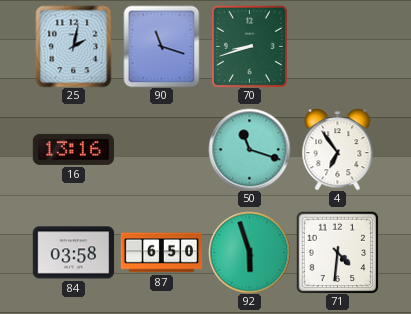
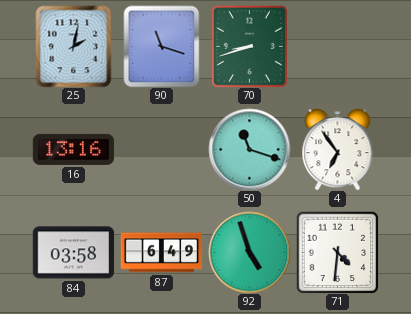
87: 6:50 -> 6:49 (161, 253)
92: 5:57 -> 4:57 (249, 252)
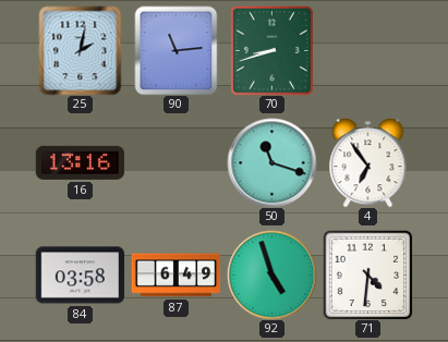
90: 11:18 -> 11:14 (177, 50)
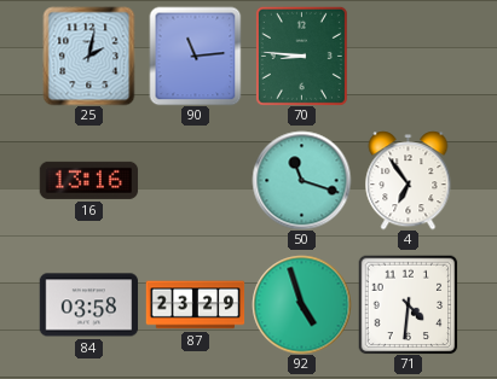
70: 8:42 -> 8:46 (301, 56)
87: 6:49 -> 23:29 (195, 305)
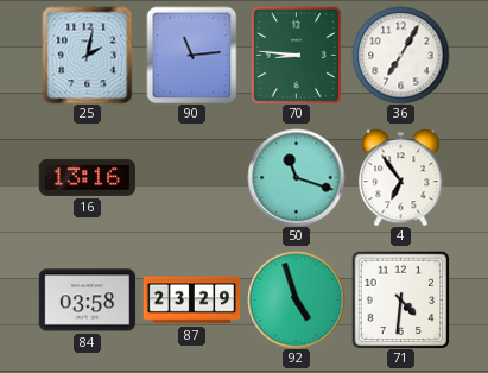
36: none -> 7:05 (400, 55)
